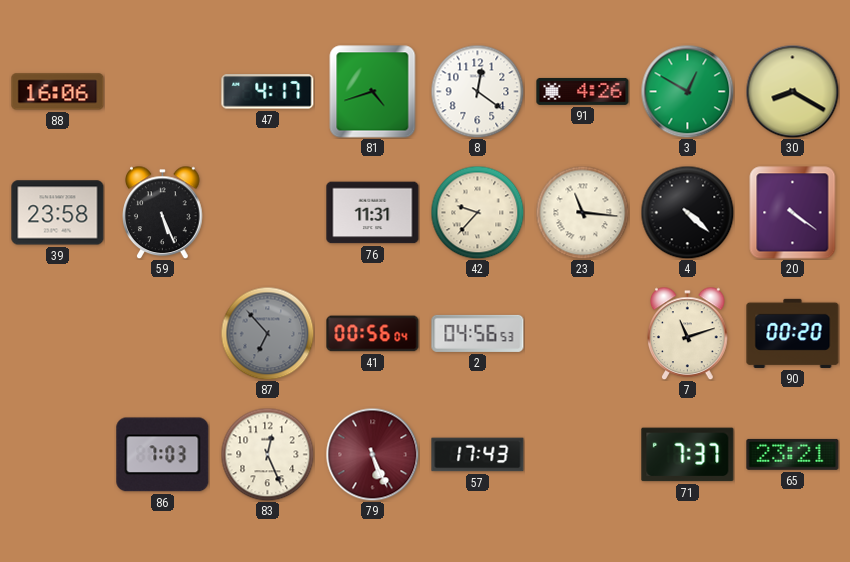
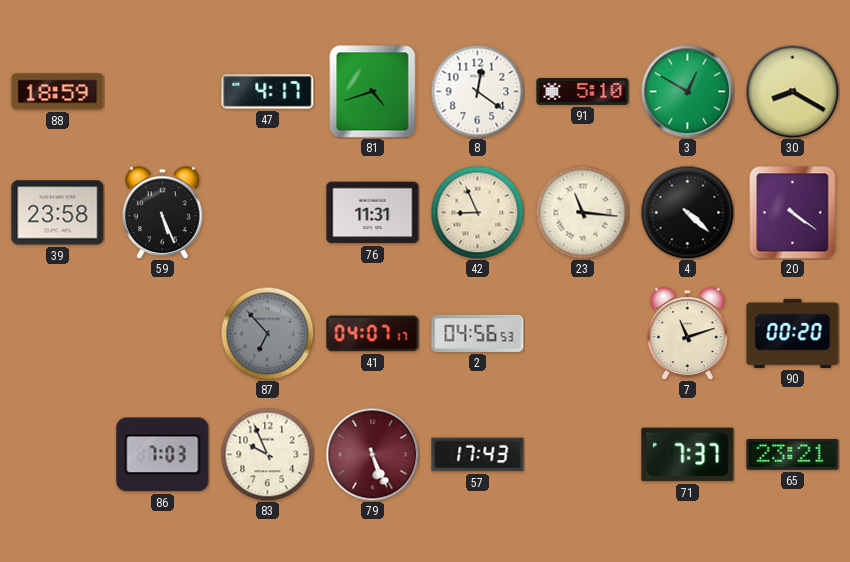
88: 16:06 -> 18:59 (58, 92)
91: 4:26 -> 5:10 (583, 91)
42: 9:37 -> 8:56 (477, 212)
41: 00:56 -> 04:07 (373, 334)
83: 12:26 -> 9:56 (267, 454)
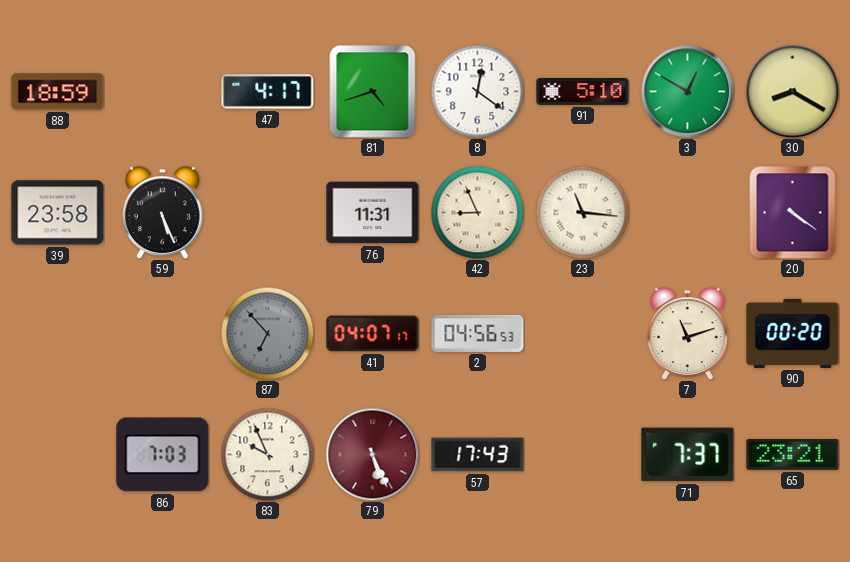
4: 4:22 -> none (687, 212)
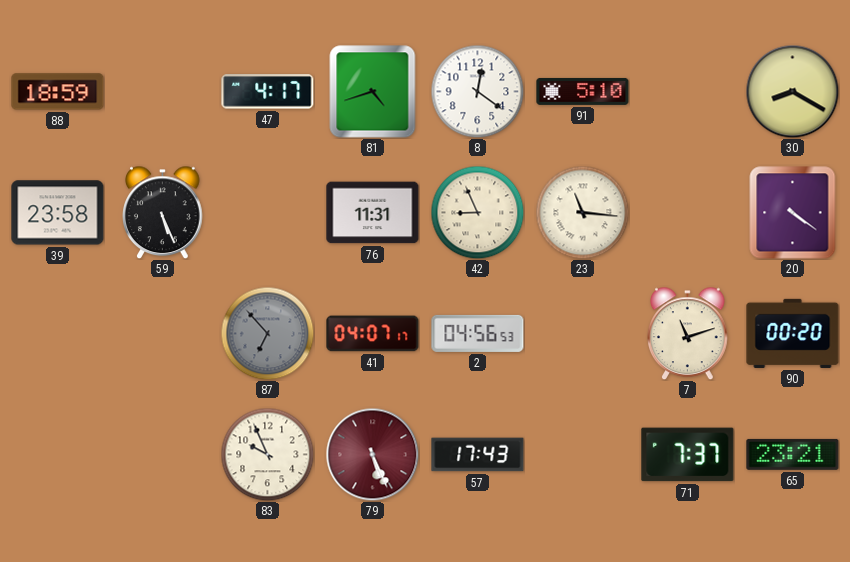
3: 12:50 -> none (687, 91)
86: 7:03 -> none (163, 455)
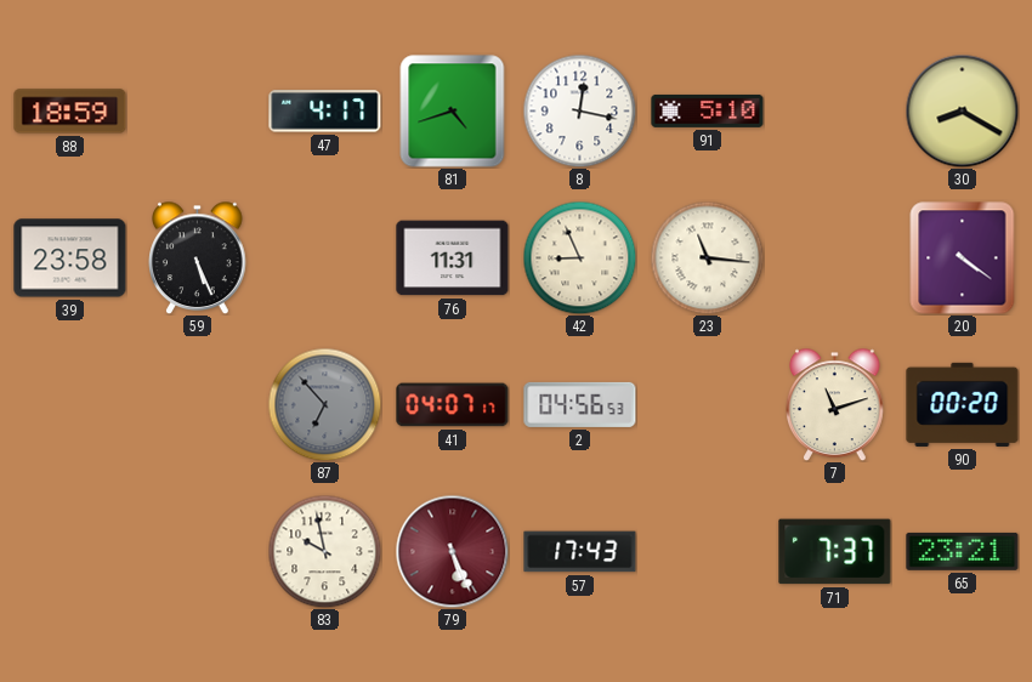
8: 12:21 -> 12:17 (579, 110)
83: 9:56 -> 9:58 (324, 551)
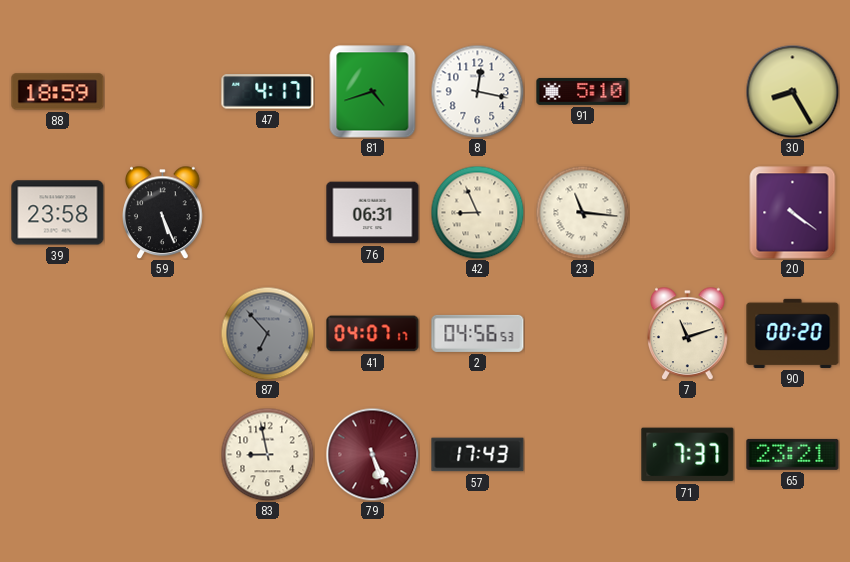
30: 8:20 -> 8:25 (792, 91)
76: 11:31 -> 06:31 (373, 213)
83: 9:58 -> 8:58 (267, 454)
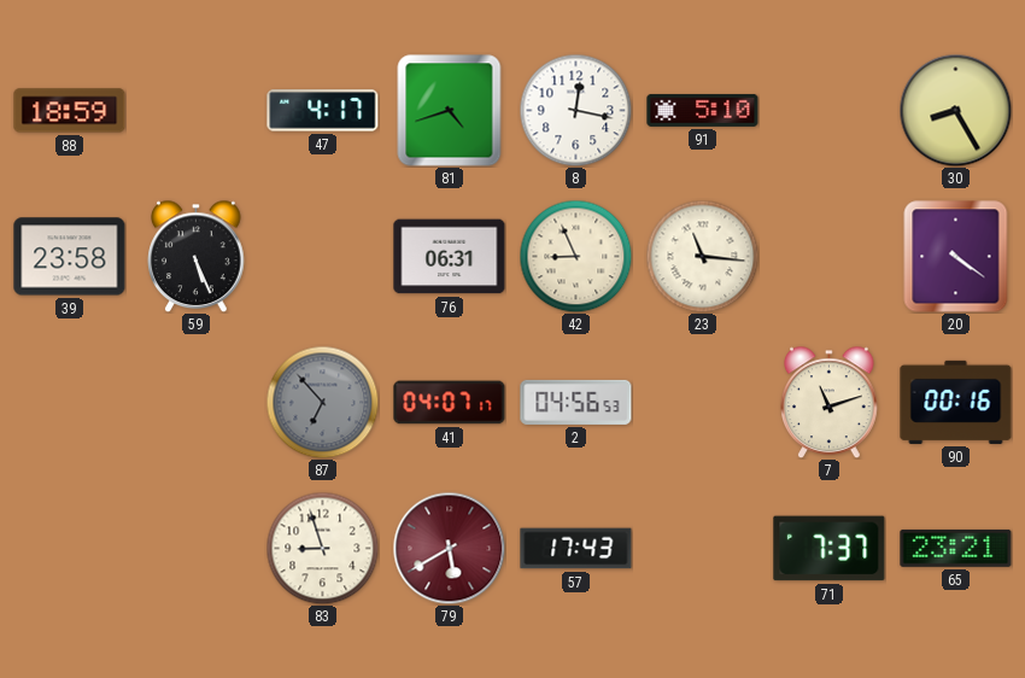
90: 00:20 -> 00:16 (956, 402)
83: 8:58 -> 8:57 (322, 548)
79: 5:26 -> 5:40 (449, 548)
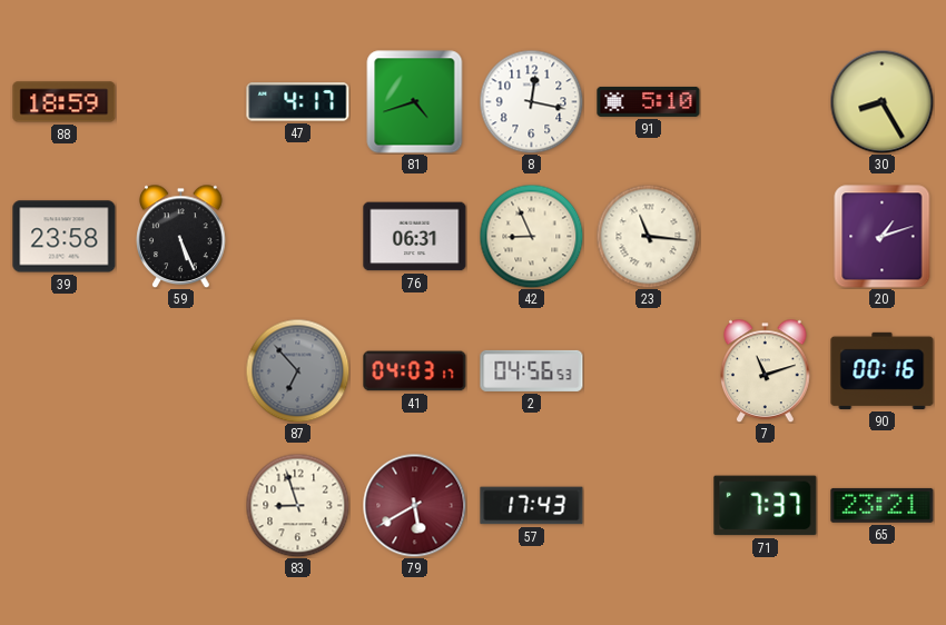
20: 4:21 -> 1:12 (883, 237)
41: 04:07 -> 04:03 (415, 371)
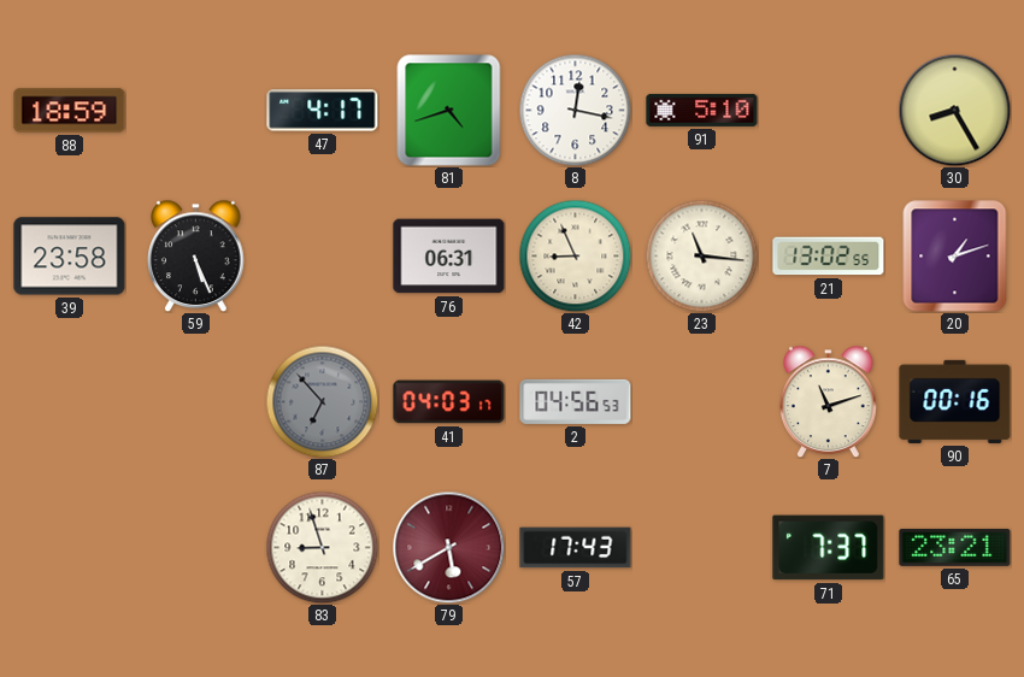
21: none -> 13:02 (829, 257)
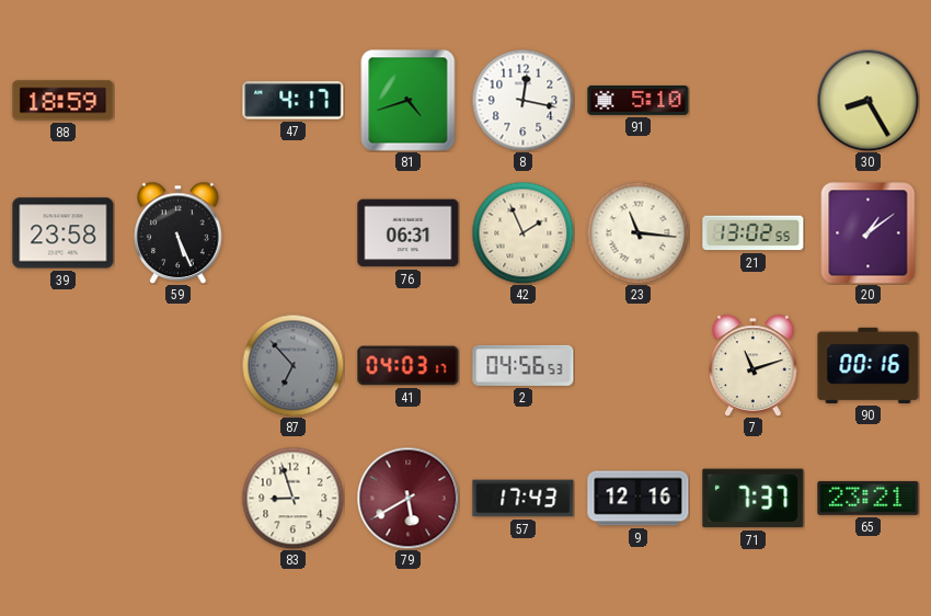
42: 8:56 -> 1:56 (522, 232)
20: 1:12 -> 1:09 (869, 233)
9: none -> 12:16 (639, 499)
